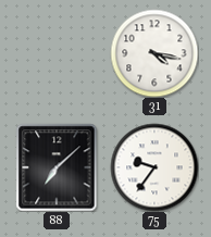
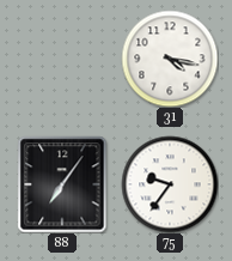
88: 7:08 -> 7:06 (62, 184)
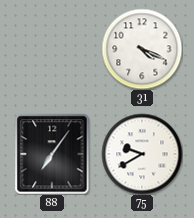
31: 4:17 -> 4:19 (142, 49)
75: 9:36 -> 9:40 (142, 154)
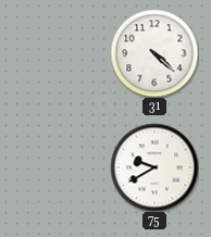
31: 4:19 -> 4:22 (154, 53)
88: 7:06 -> none (52, 154)
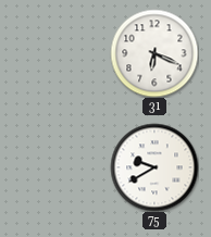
31: 4:22 -> 6:19 (154, 53)
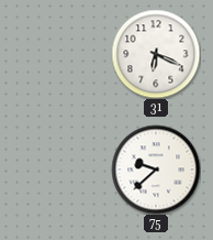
75: 9:40 -> 9:38 (156, 170)
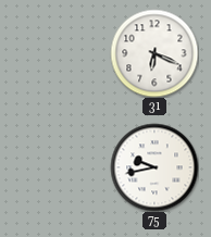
75: 9:38 -> 9:43 (154, 167)
